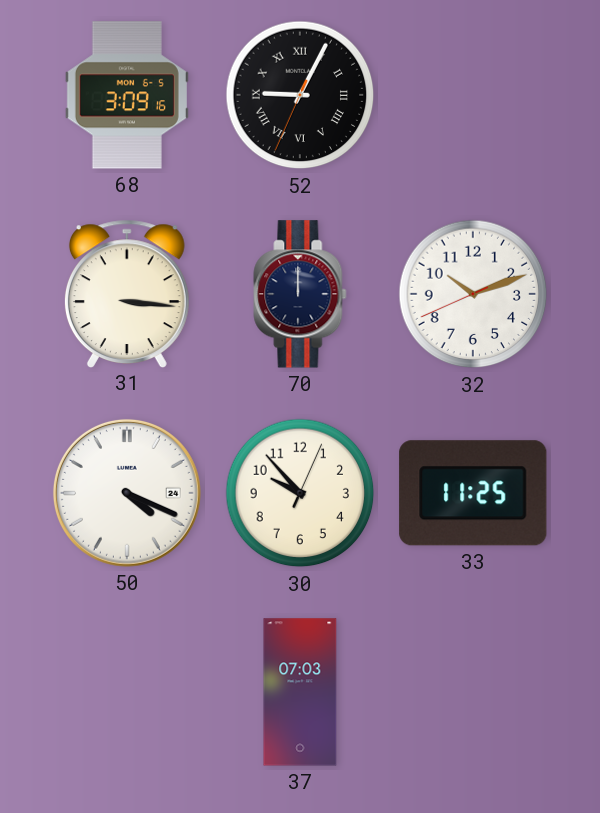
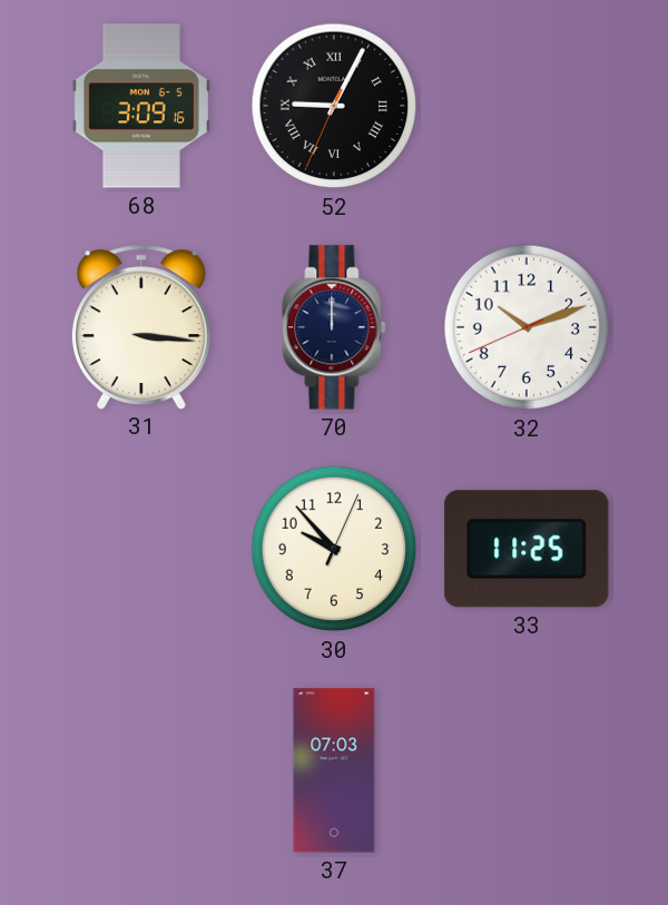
50: 4:19 -> none (127, 493)
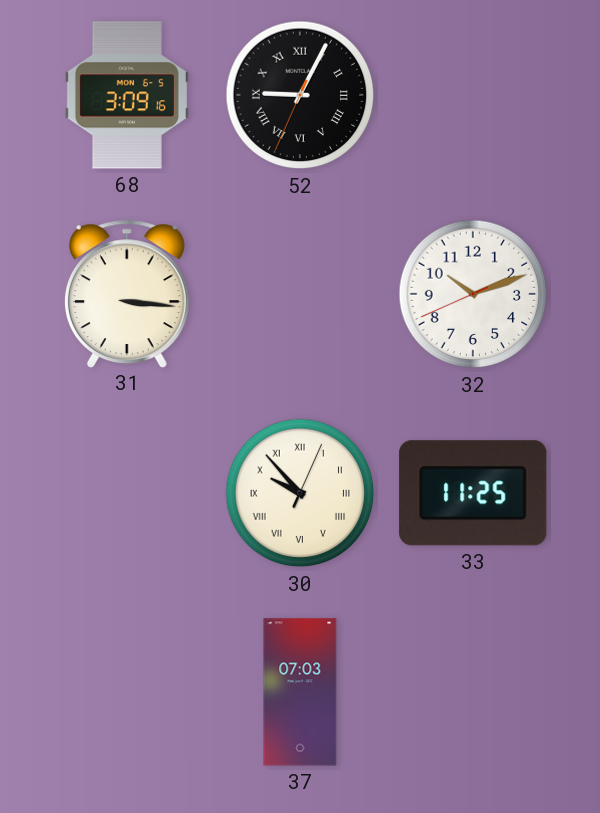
70: 12:00 -> none (334, 327)
30 numerals: Arabic -> Roman (300, 493)
